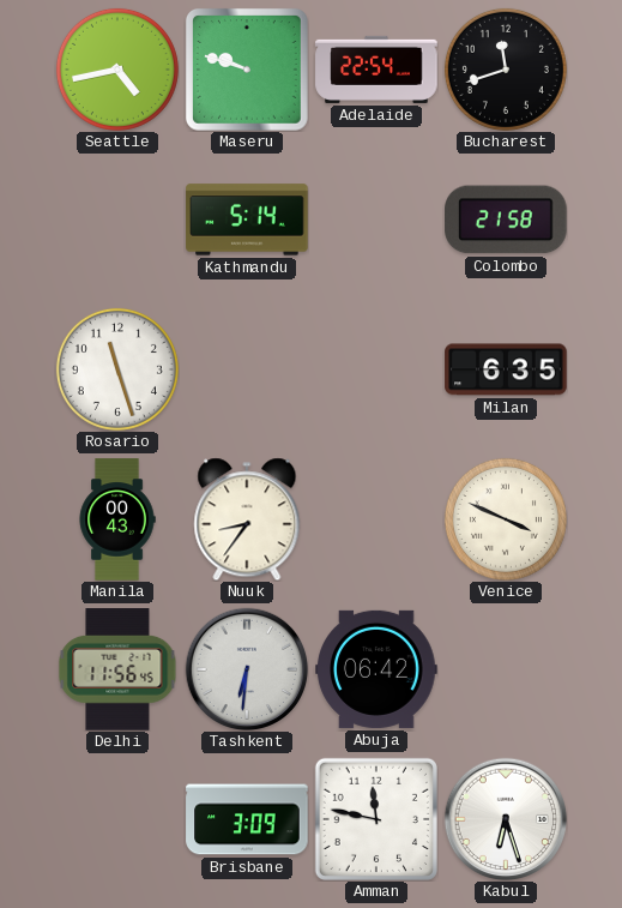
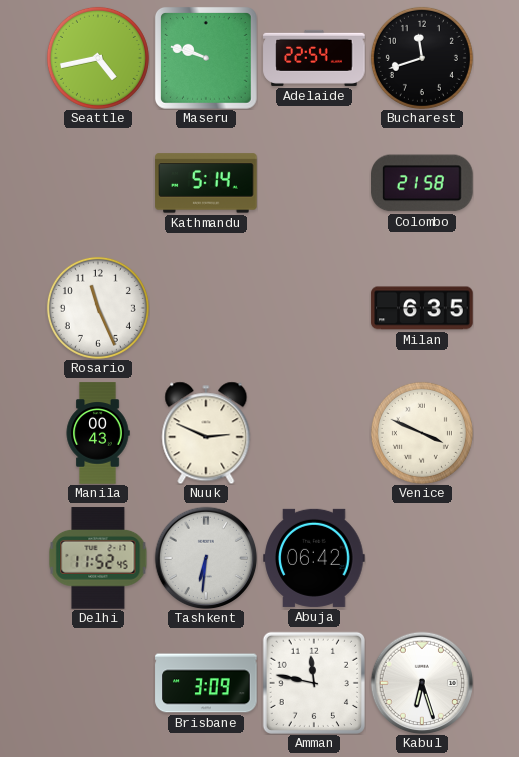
Rosario: 11:27 -> 11:26 (98, 308)
Nuuk: 8:36 -> 2:49 (206, 433)
Delhi: 11:56 -> 11:52 (98, 558)
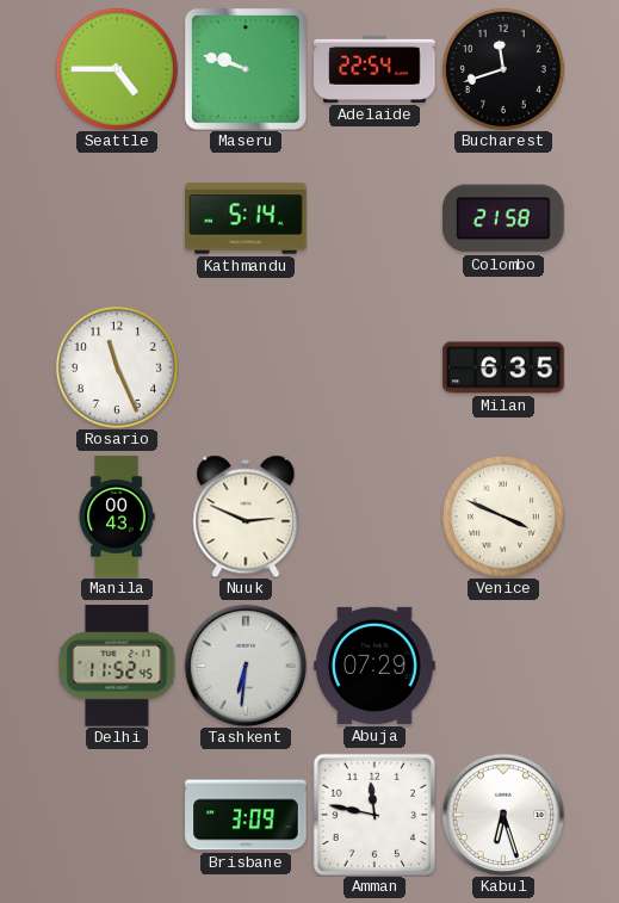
Seattle: 4:43 -> 4:45 (117, 69)
Abuja: 06:42 -> 07:29 (375, 666)
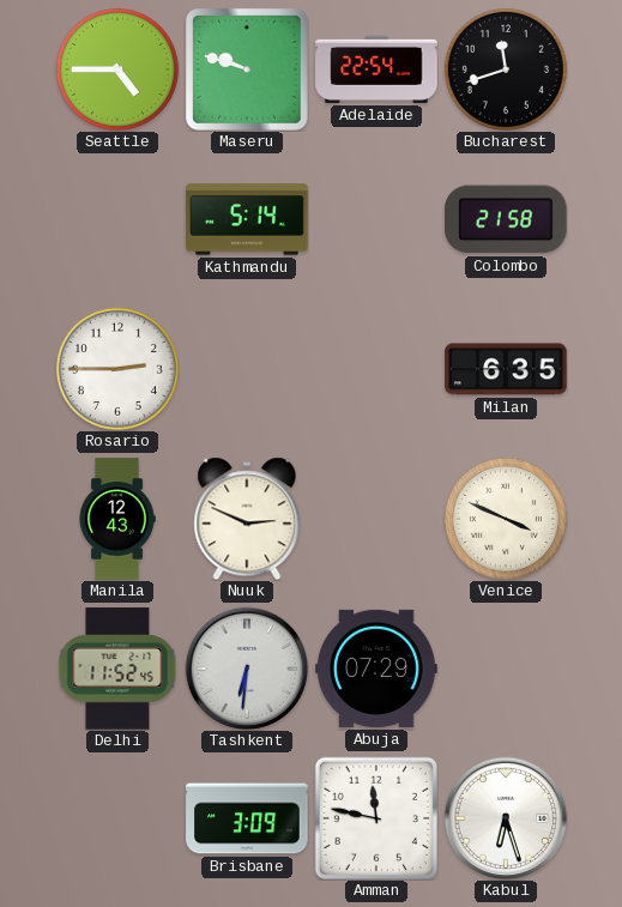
Rosario: 11:26 -> 2:45 (117, 369)
Manila: 00:43 -> 12:43 (117, 519)
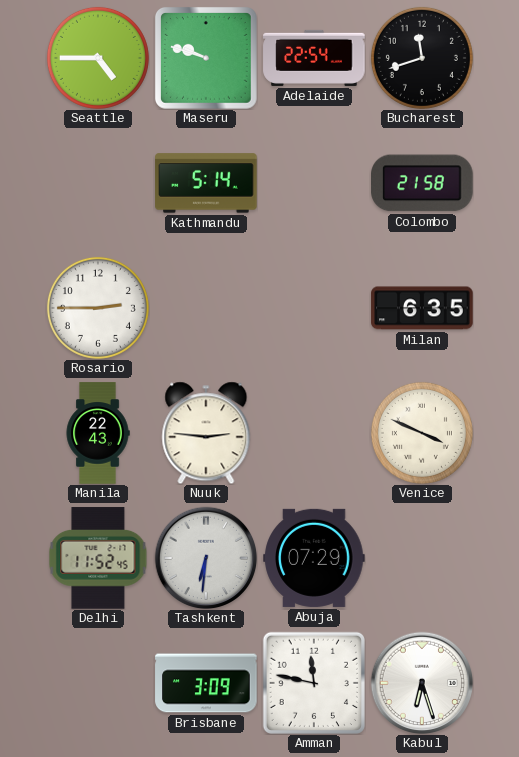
Manila: 12:43 -> 22:43 (98, 433)
Nuuk: 2:49 -> 2:46 (206, 433)
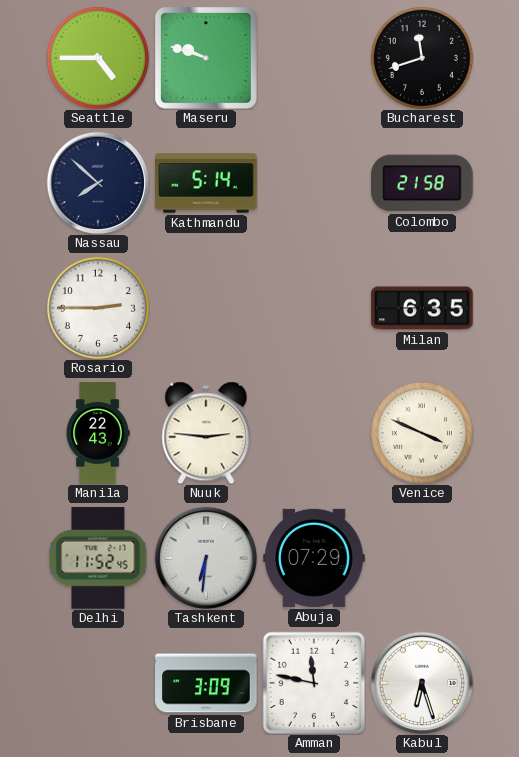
Adelaide: 22:54 -> none (314, 58)
Nassau: none -> 7:52 (98, 183)
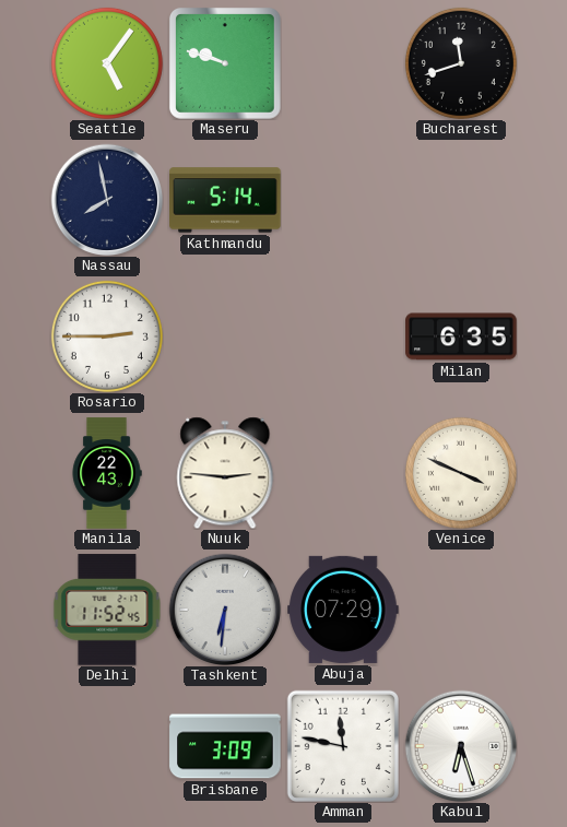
Seattle: 4:45 -> 5:06 (107, 63)
Nassau: 7:52 -> 7:58 (107, 200)
Colombo: 21:58 -> none (422, 183)
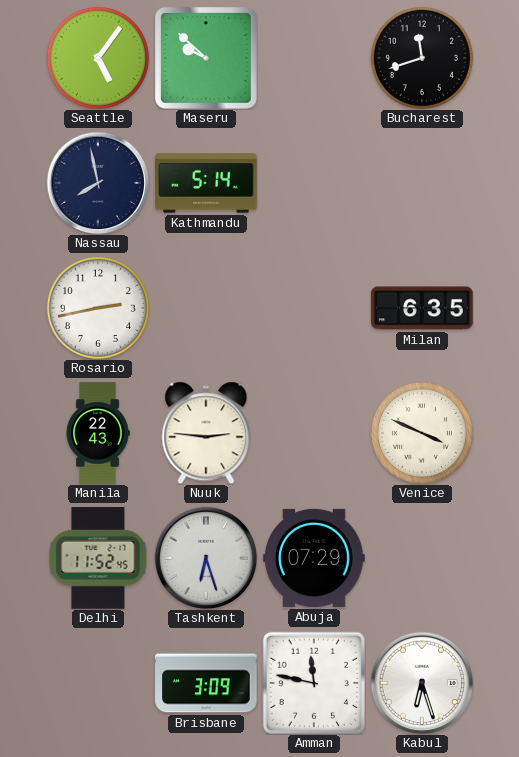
Maseru: 9:48 -> 9:52 (206, 58)
Rosario: 2:45 -> 2:43 (98, 308)
Tashkent: 6:31 -> 6:27 (206, 558)
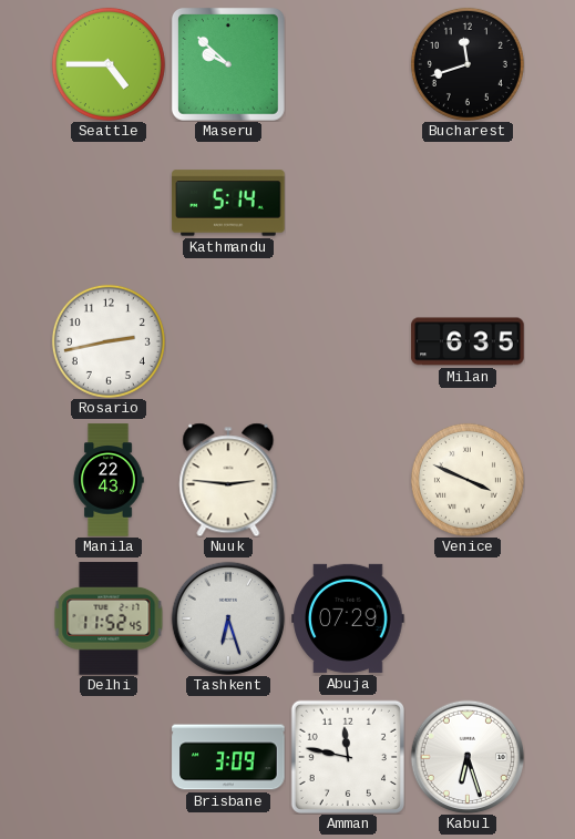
Seattle: 5:06 -> 4:45 (109, 64)
Nassau: 7:58 -> none (98, 183)
